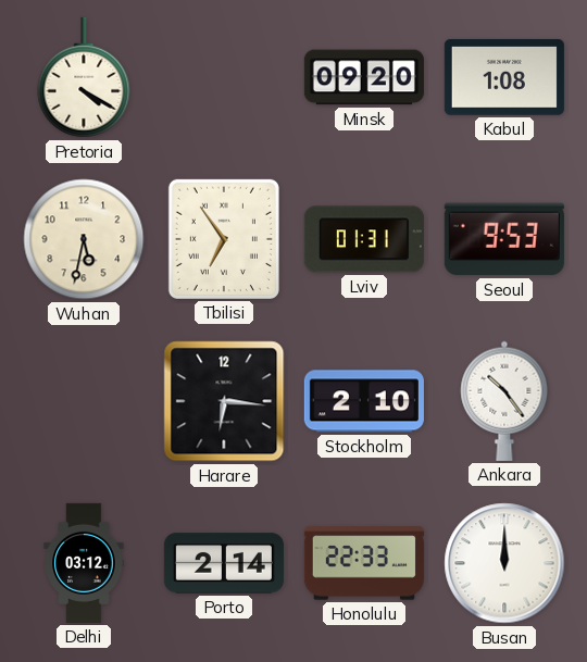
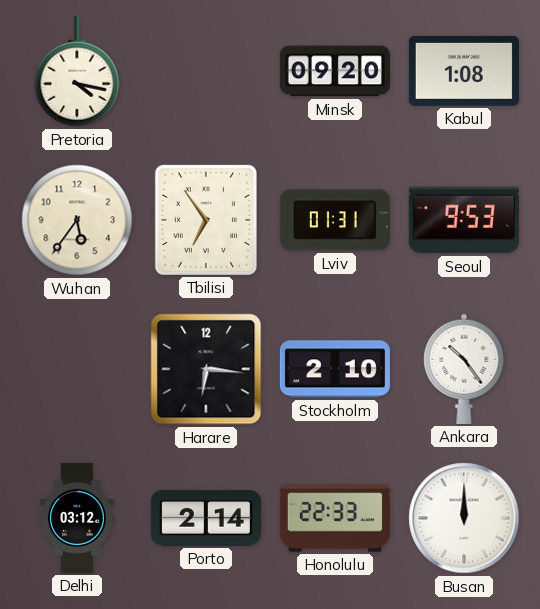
Pretoria: 4:20 -> 4:17 (77, 71)
Wuhan: 5:32 -> 5:36 (77, 220)
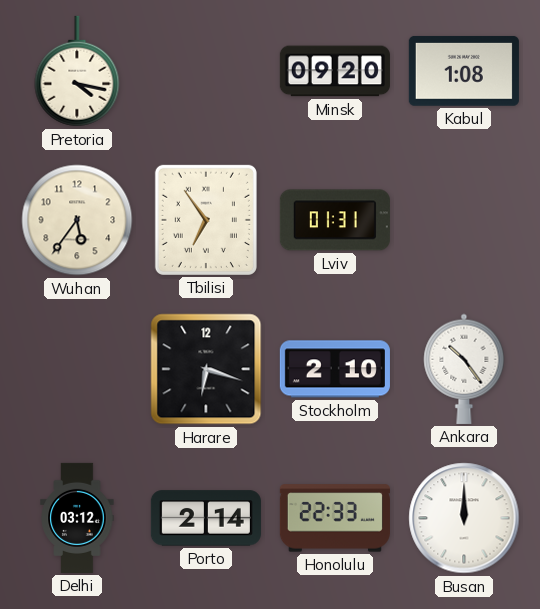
Seoul: 9:53 -> none (464, 220)
Harare: 6:16 -> 6:18 (206, 369)
